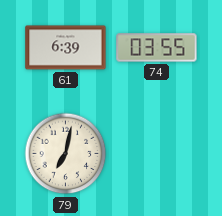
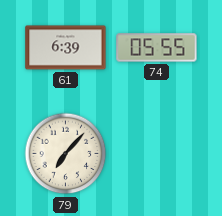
74: 03:55 -> 05:55 (157, 48)
79: 7:02 -> 7:07 (66, 154)
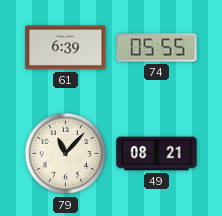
79: 7:07 -> 11:07 (66, 154)
49: none -> 08:21 (157, 154)
